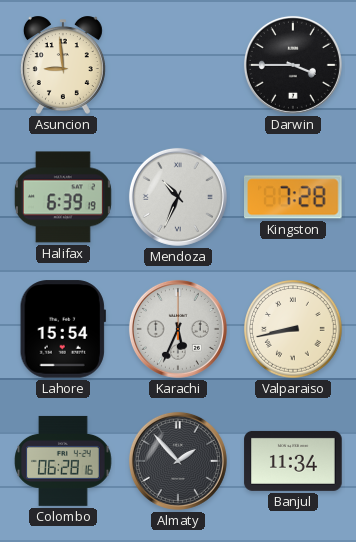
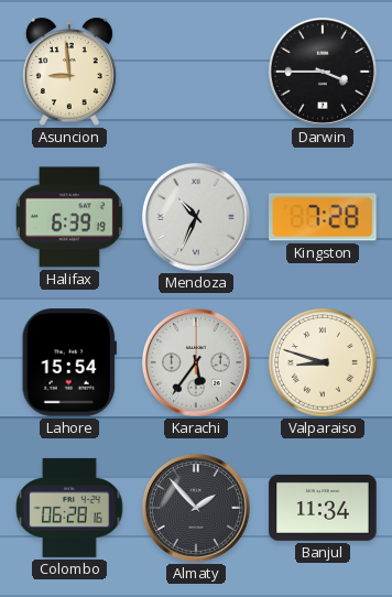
Karachi: 5:34 -> 5:36 (196, 362)
Valparaiso: 8:43 -> 8:48 (323, 362)
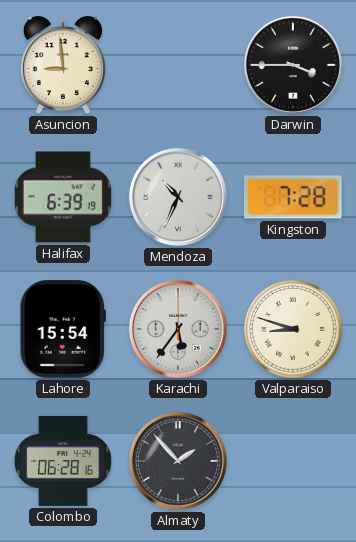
Banjul: 11:34 -> none (323, 508)
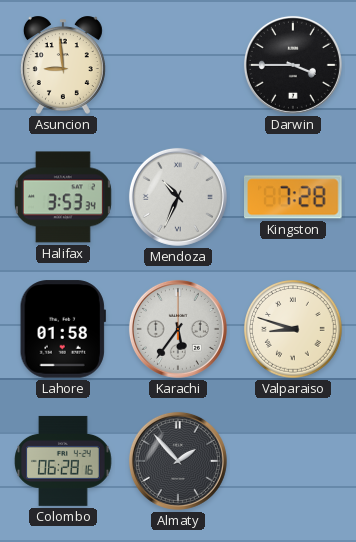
Halifax: 6:39 -> 3:53 (63, 197)
Lahore: 15:54 -> 01:58 (63, 329)
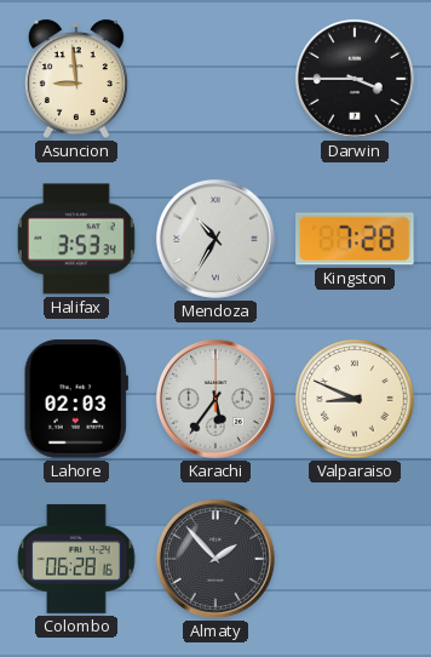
Mendoza: 10:34 -> 10:35 (215, 239)
Lahore: 01:58 -> 02:03 (76, 399)
Valparaiso: 8:48 -> 8:49 (355, 399)
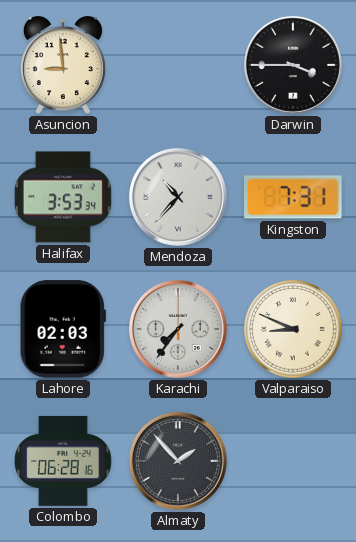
Mendoza: 10:35 -> 10:37 (178, 197)
Kingston: 7:28 -> 7:31 (294, 197)
Karachi: 5:36 -> 7:36 (178, 329)
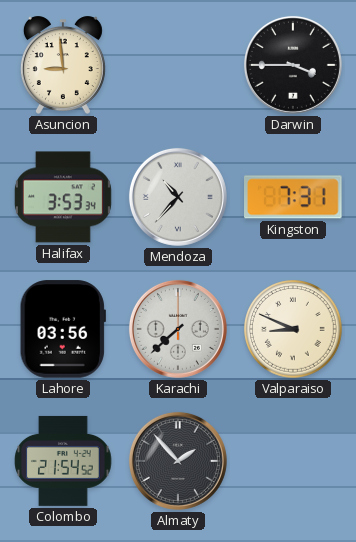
Lahore: 02:03 -> 03:56 (63, 329)
Karachi: 7:36 -> 7:38 (178, 329)
Colombo: 06:28 -> 21:54 (63, 461)
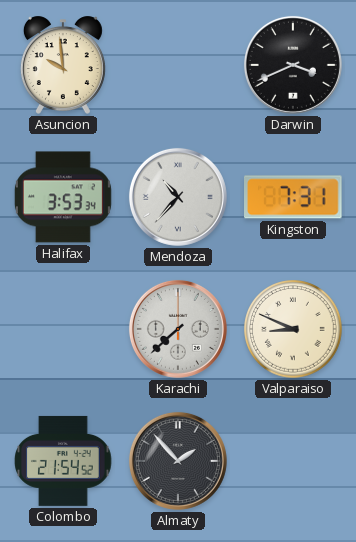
Asuncion: 8:59 -> 9:59 (63, 65)
Darwin: 3:45 -> 3:41 (293, 65)
Lahore: 03:56 -> none (63, 329)
